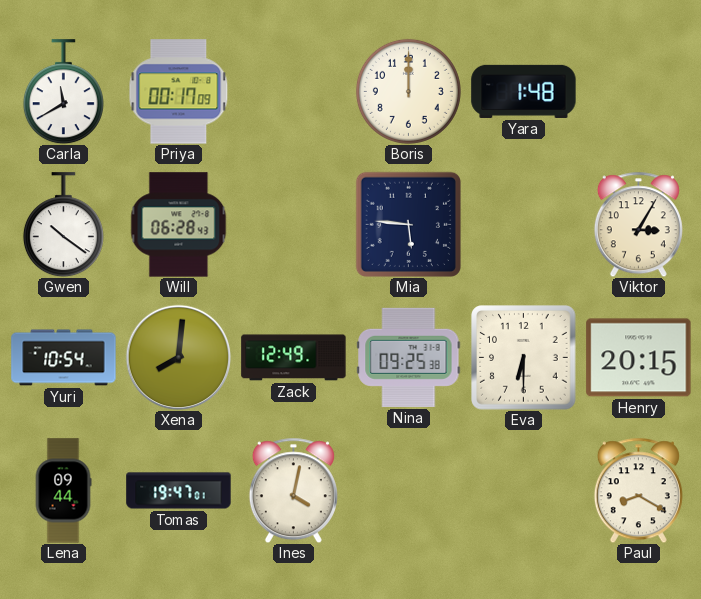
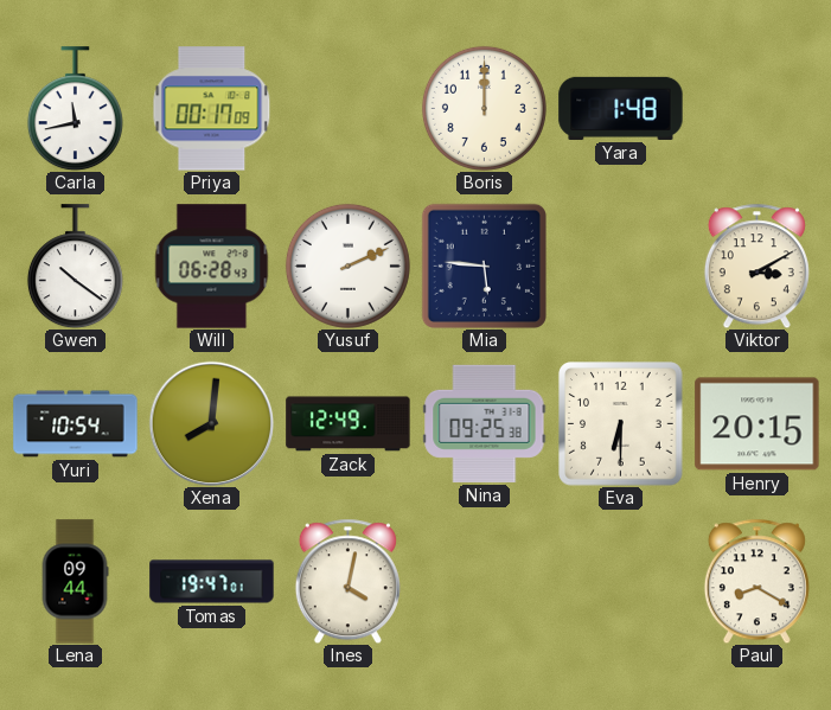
Carla: 11:40 -> 11:43 (75, 109)
Yusuf: none -> 2:11 (347, 266)
Viktor: 3:05 -> 3:10 (756, 266)
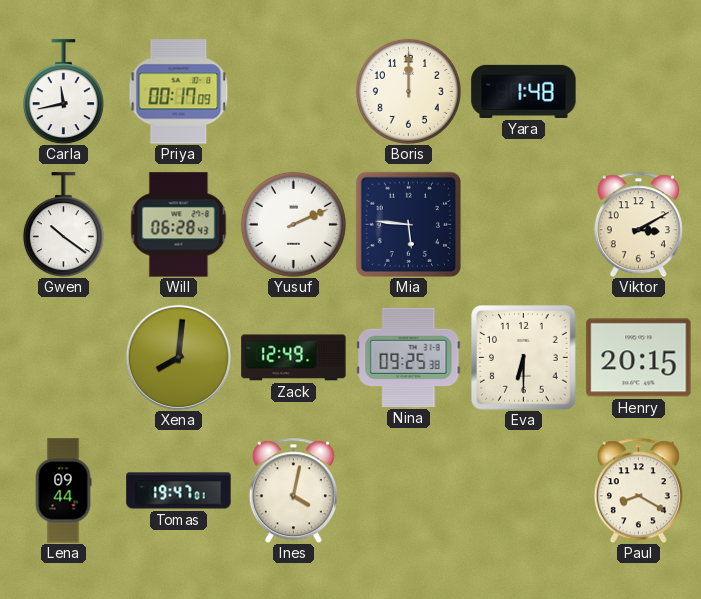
Yuri: 10:54 -> none (76, 424)
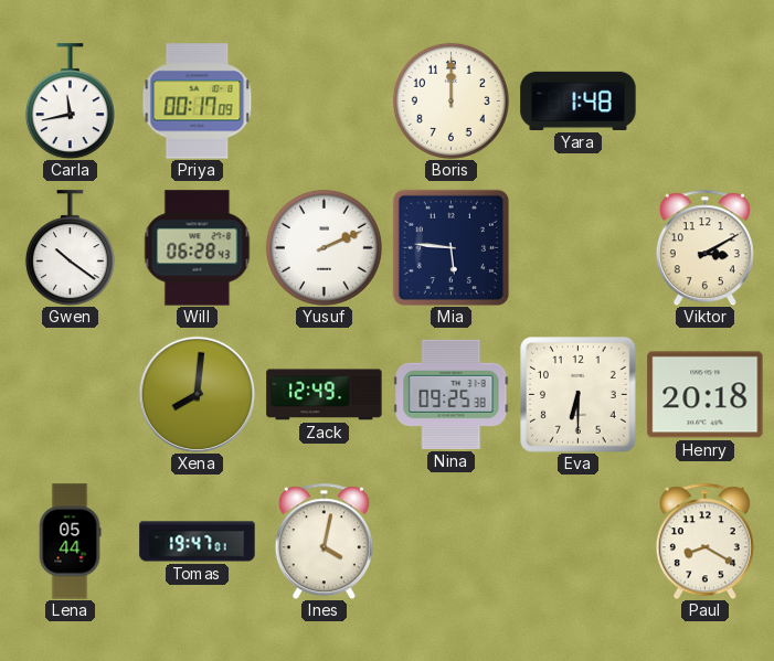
Henry: 20:15 -> 20:18 (706, 395)
Lena: 09:44 -> 05:44 (70, 542)
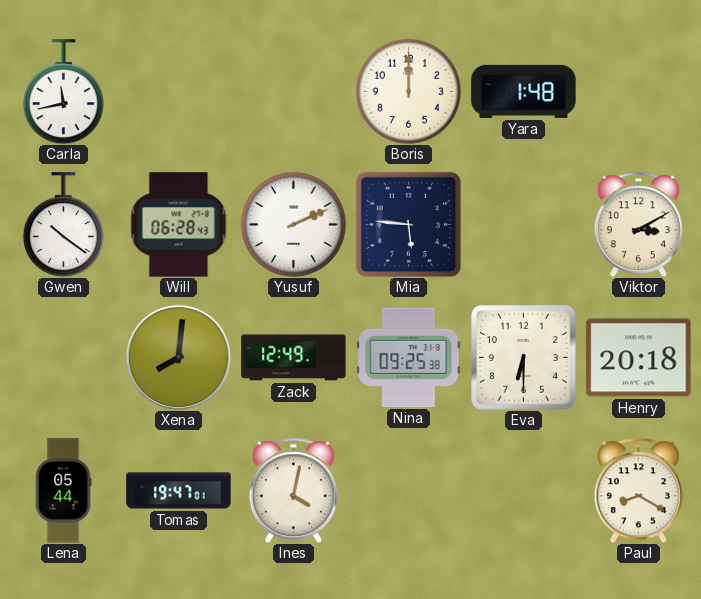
Priya: 00:17 -> none (198, 102)
